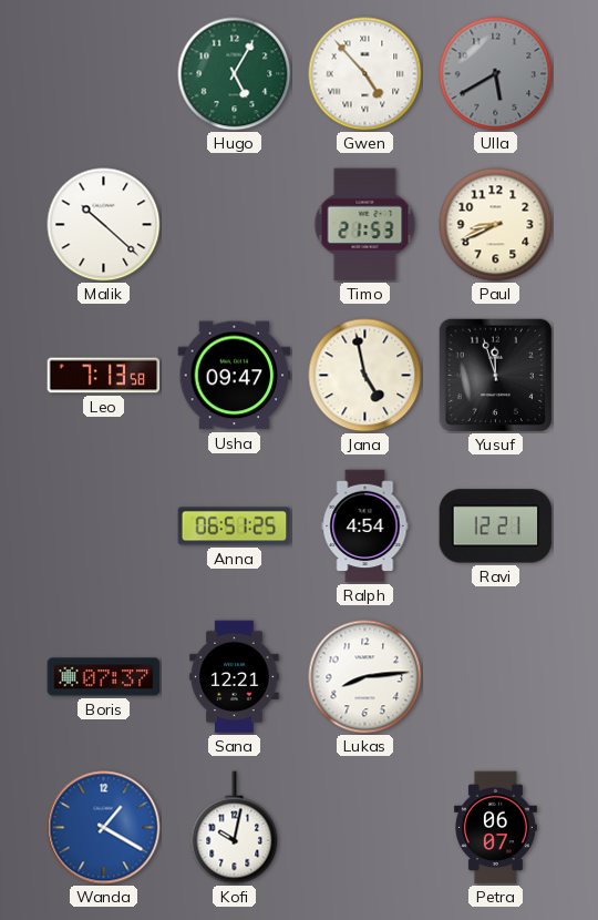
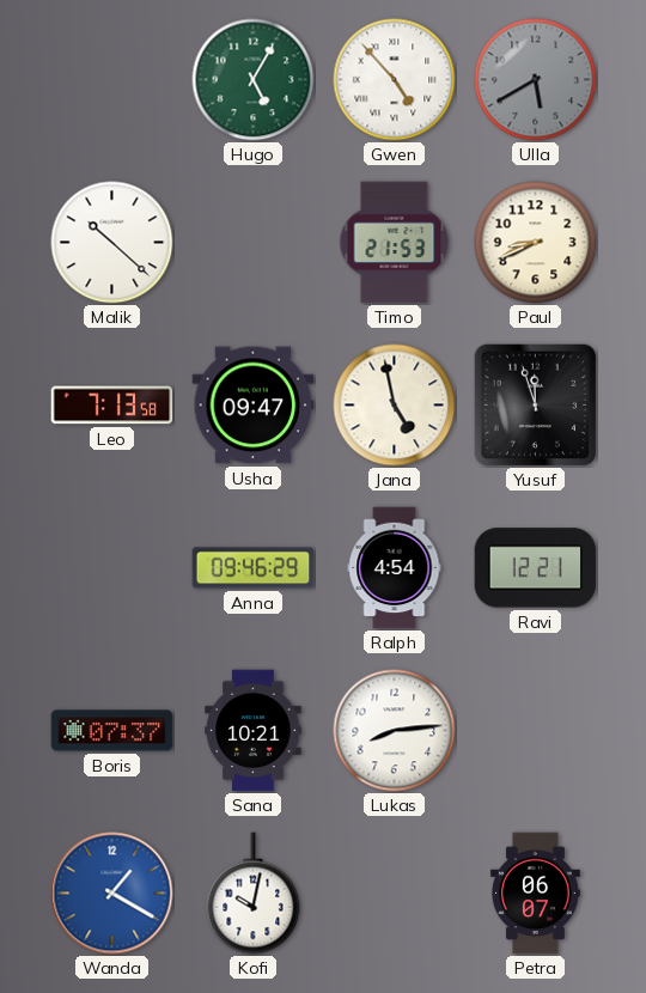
Anna: 06:51 -> 09:46 (254, 568)
Sana: 12:21 -> 10:21 (254, 731)
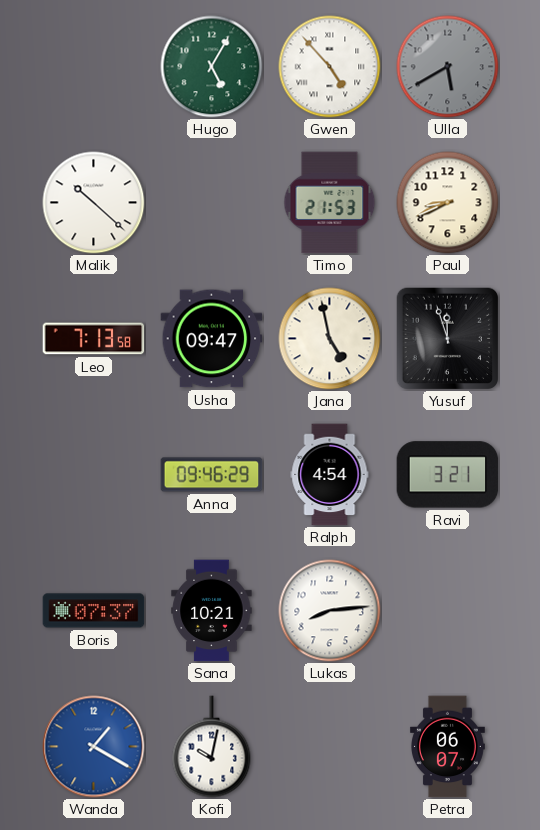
Ravi: 12:21 -> 3:21 (448, 475)
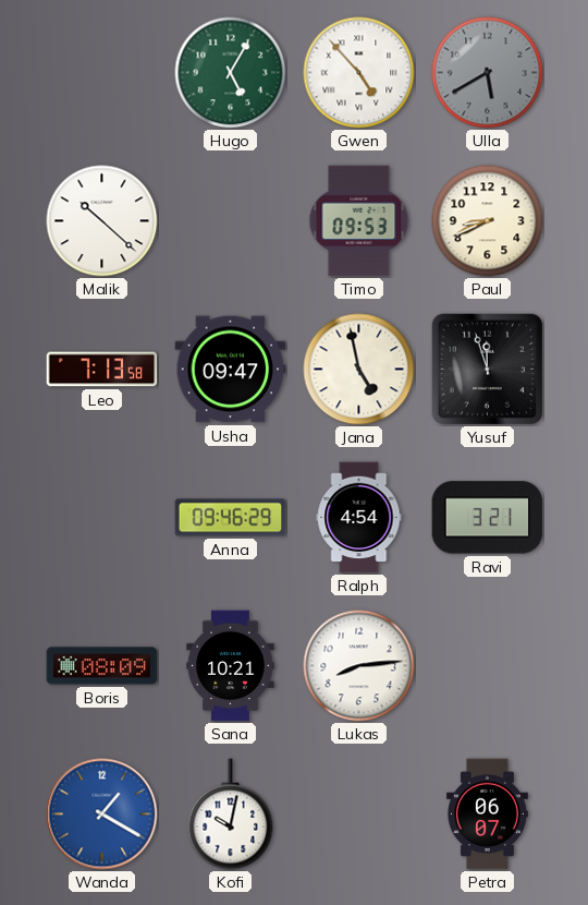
Timo: 21:53 -> 09:53 (359, 221)
Boris: 07:37 -> 08:09 (102, 666)
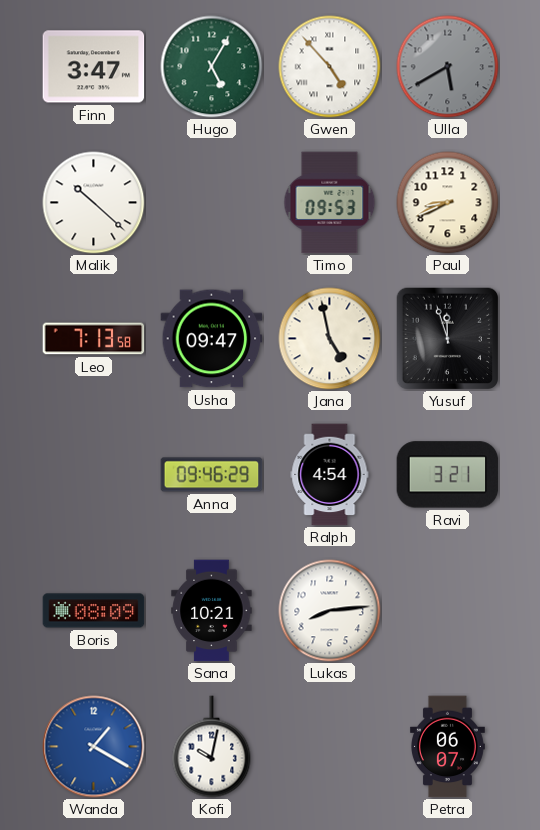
Finn: none -> 3:47 (94, 67)
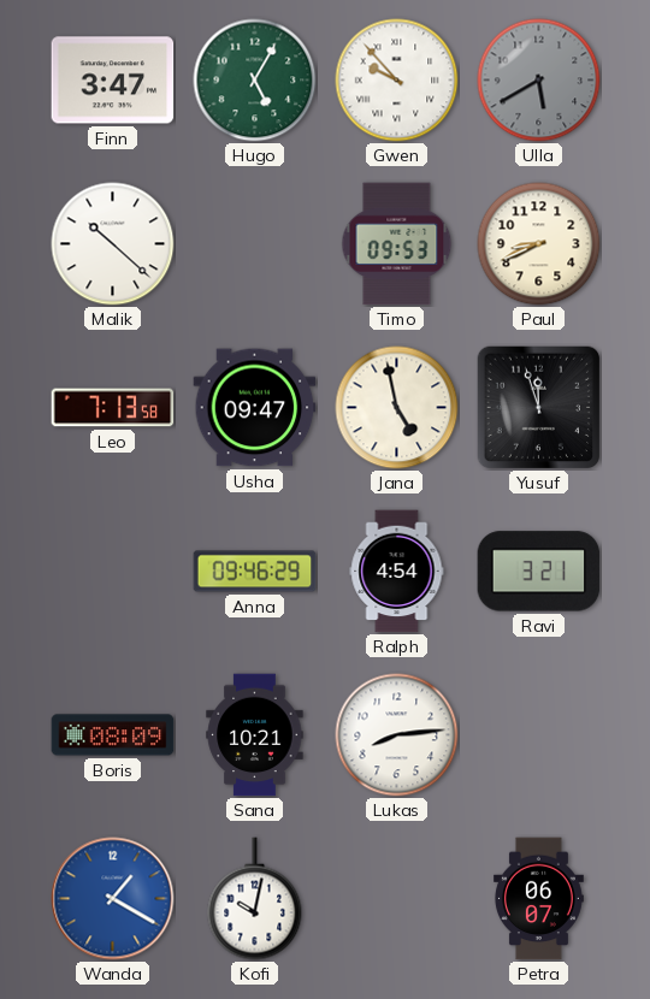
Gwen: 4:53 -> 9:53 (397, 81)
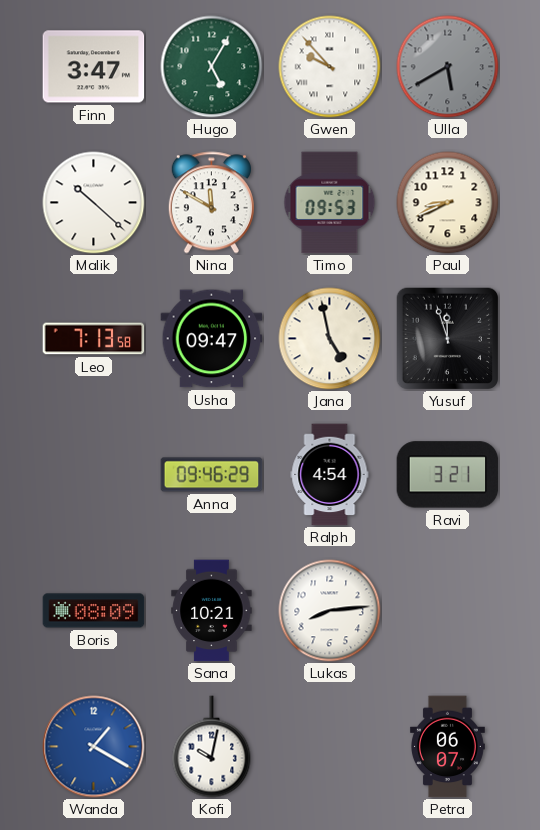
Nina: none -> 11:50 (211, 203)
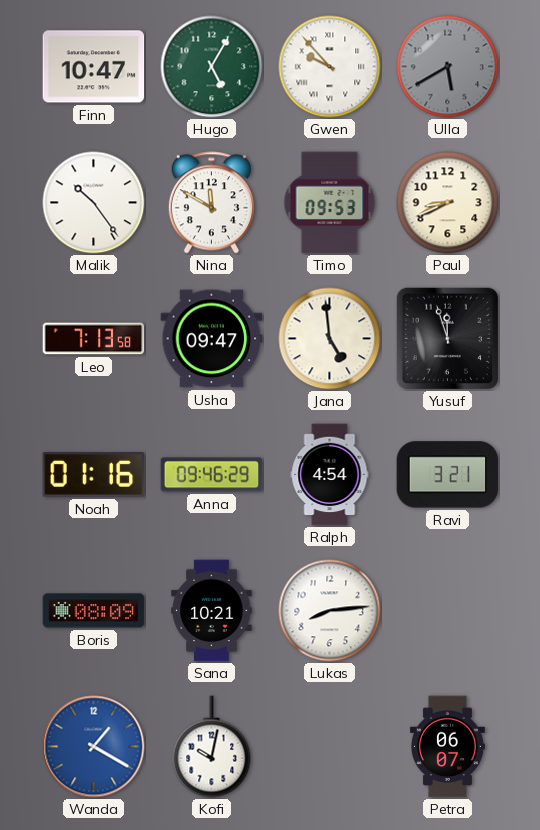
Finn: 3:47 -> 10:47 (94, 67)
Malik: 10:22 -> 10:24 (94, 203)
Jana: 4:58 -> 4:59 (330, 339)
Noah: none -> 01:16 (94, 475)
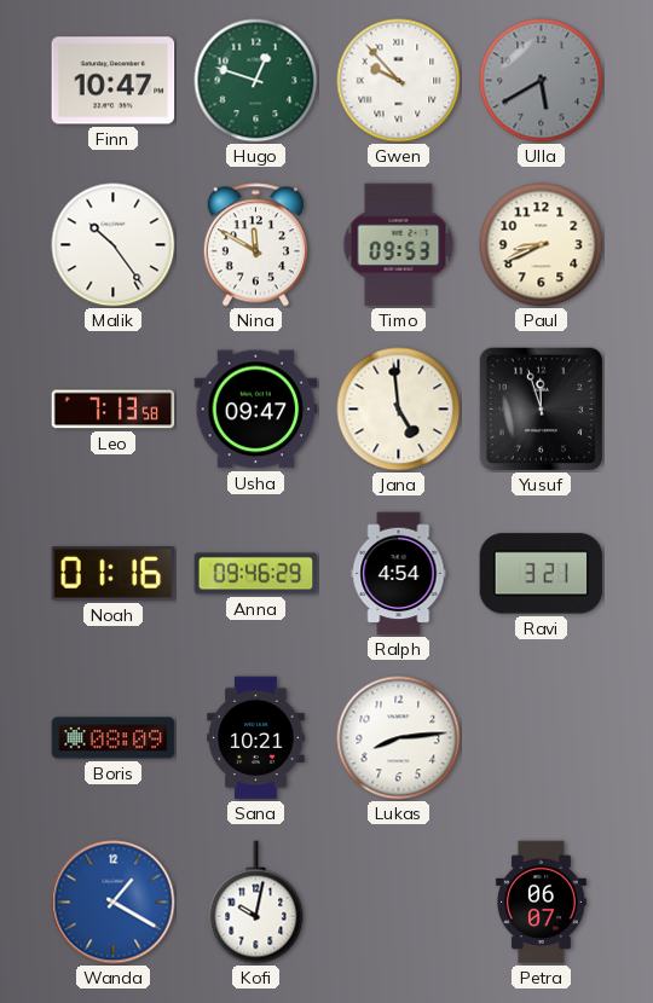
Hugo: 5:05 -> 12:48 (256, 81)
